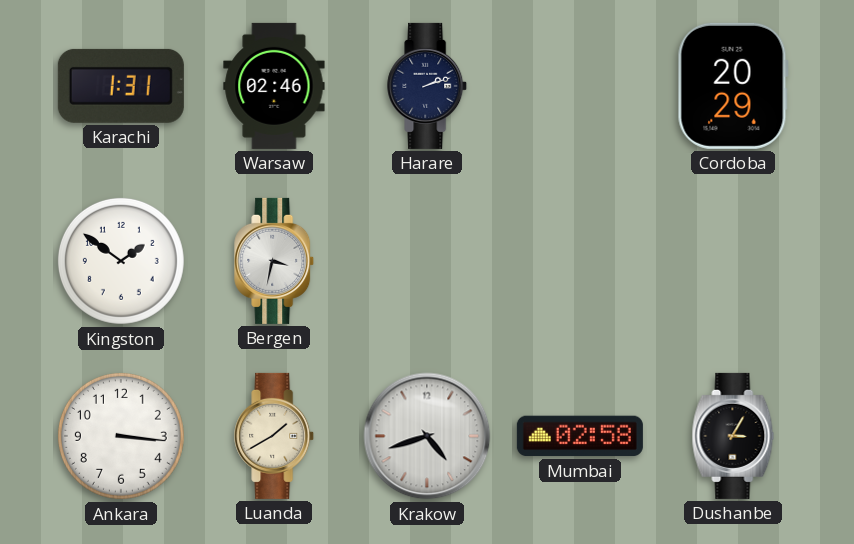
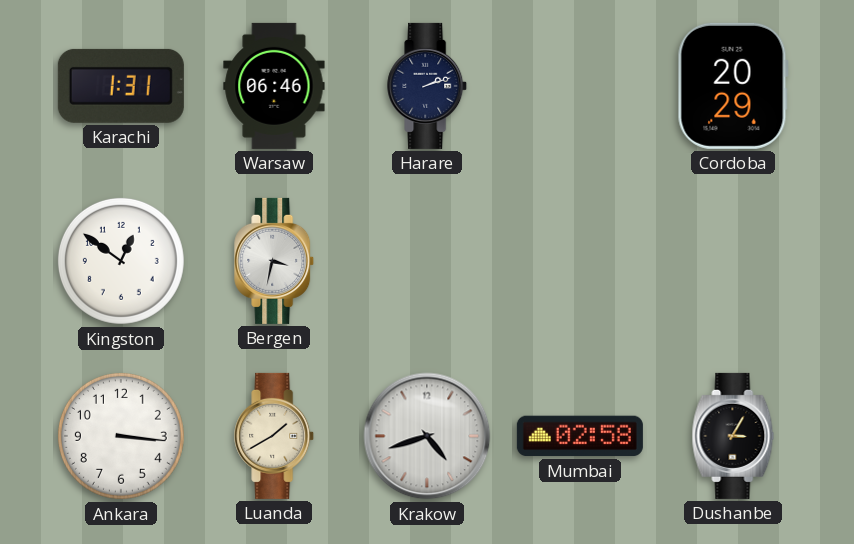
Warsaw: 02:46 -> 06:46 (274, 86)
Kingston: 1:51 -> 12:51 (121, 261)
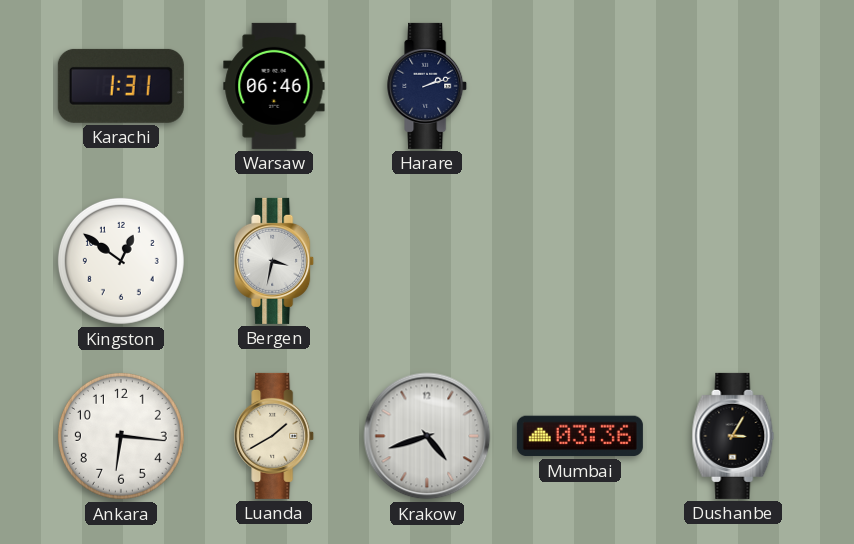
Cordoba: 20:29 -> none (733, 86)
Ankara: 3:16 -> 6:16 (121, 436)
Mumbai: 02:58 -> 03:36 (580, 436)
